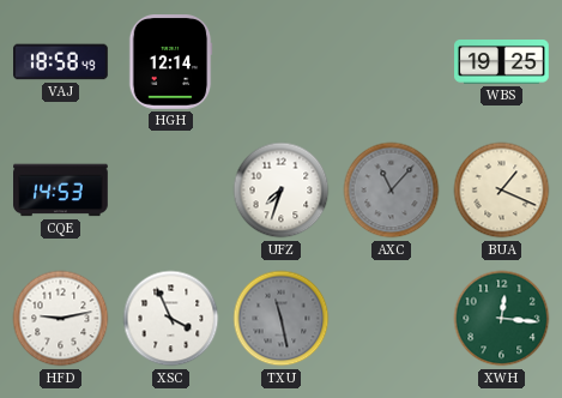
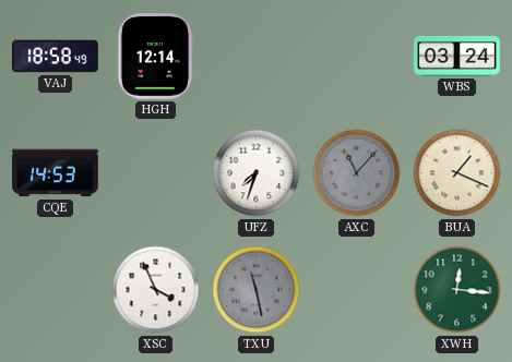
WBS: 19:25 -> 03:24 (457, 57)
HFD: 9:13 -> none (61, 319)
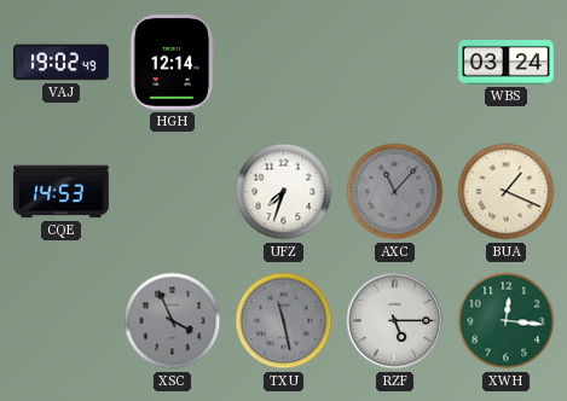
VAJ: 18:58 -> 19:02 (62, 63)
XSC dial: white -> grey (173, 321)
RZF: none -> 5:15 (395, 321)
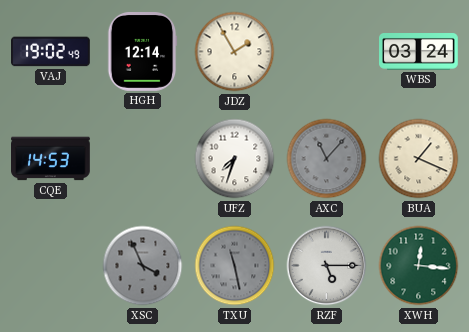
JDZ: none -> 1:55 (235, 52)
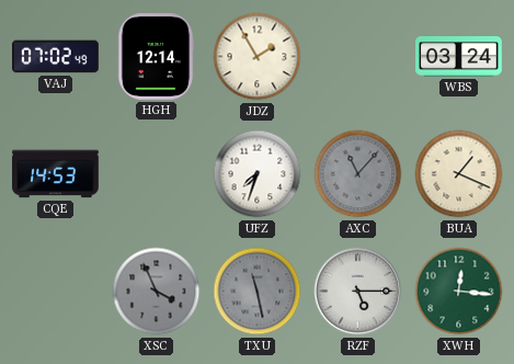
VAJ: 19:02 -> 07:02 (56, 57)
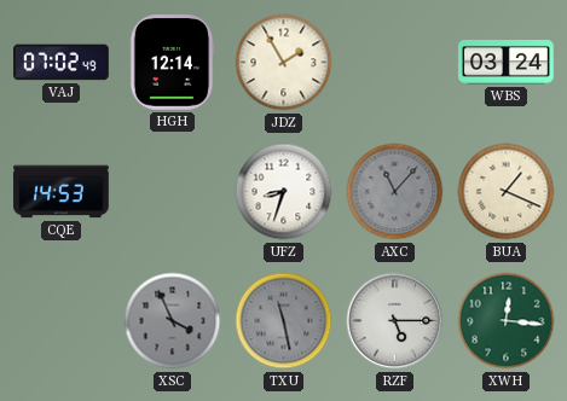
UFZ: 7:33 -> 8:33 (284, 192)
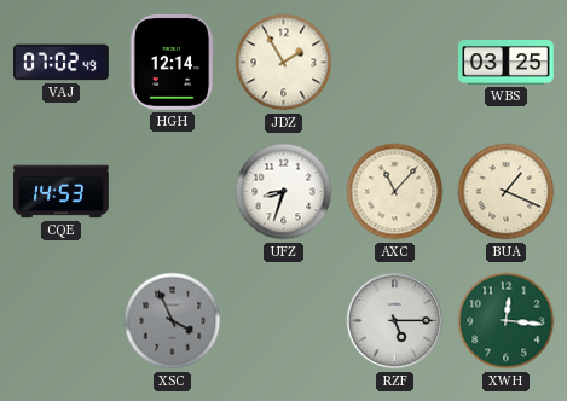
WBS: 03:24 -> 03:25 (507, 63)
AXC dial: grey -> cream (395, 192)
TXU: 11:28 -> none (284, 321)
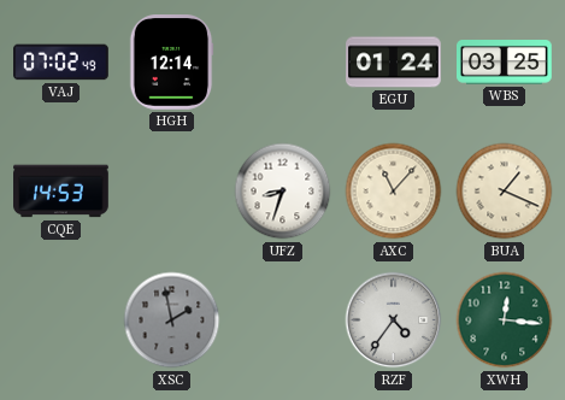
JDZ: 1:55 -> none (284, 63)
EGU: none -> 01:24 (394, 63)
XSC: 3:56 -> 1:58 (172, 320)
RZF: 5:15 -> 4:36 (394, 320)
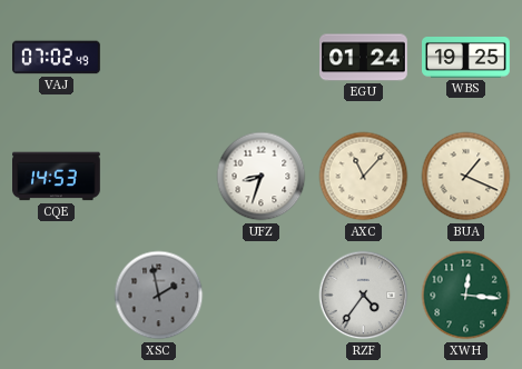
HGH: 12:14 -> none (171, 63)
WBS: 03:25 -> 19:25 (466, 58)
